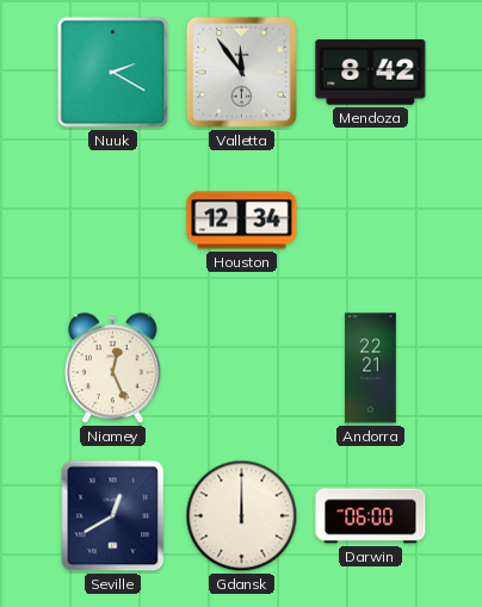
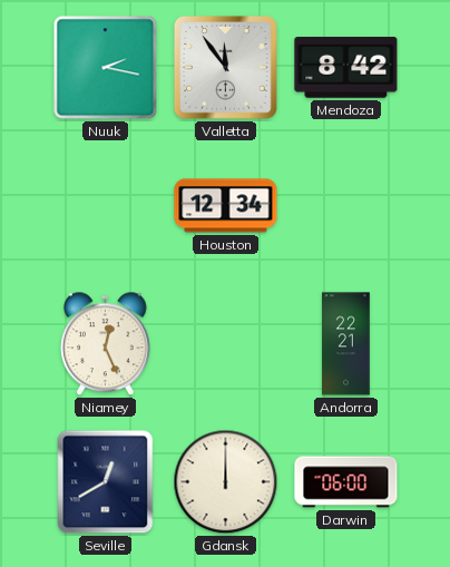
Nuuk: 2:20 -> 2:17 (106, 68)
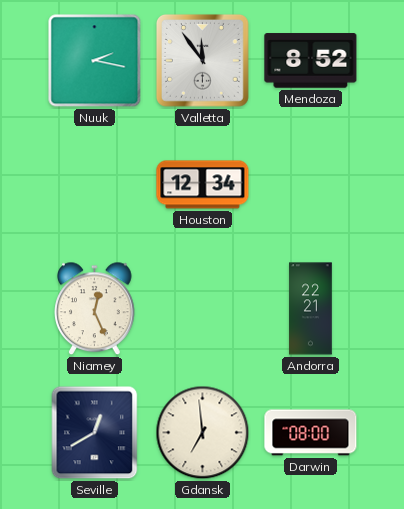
Mendoza: 8:42 -> 8:52 (311, 61)
Gdansk: 12:00 -> 6:59 (203, 433)
Darwin: 06:00 -> 08:00 (311, 433)
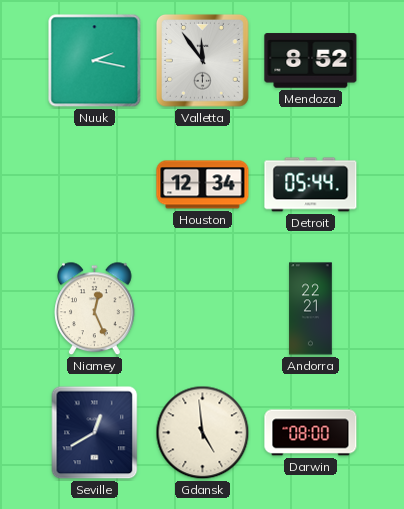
Detroit: none -> 05:44 (311, 185)
Gdansk: 6:59 -> 4:59 (203, 433)
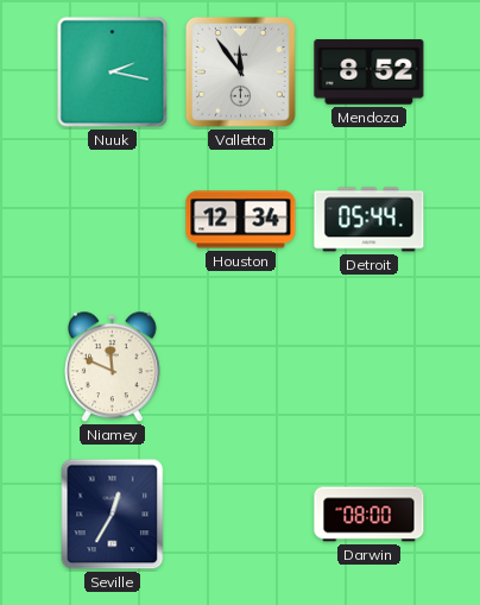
Niamey: 12:26 -> 11:49 (113, 367)
Andorra: 22:21 -> none (311, 309)
Seville: 12:40 -> 12:35 (113, 515)
Gdansk: 4:59 -> none (203, 433)
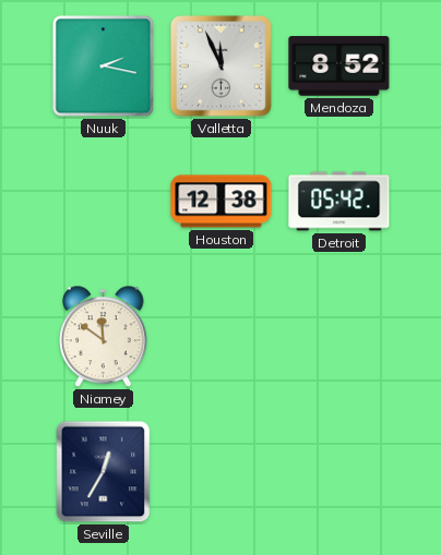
Valletta: 11:54 -> 11:56 (221, 65)
Houston: 12:34 -> 12:38 (222, 202)
Detroit: 05:44 -> 05:42 (339, 202)
Niamey: 11:49 -> 11:51 (104, 337)
Darwin: 08:00 -> none (370, 515)
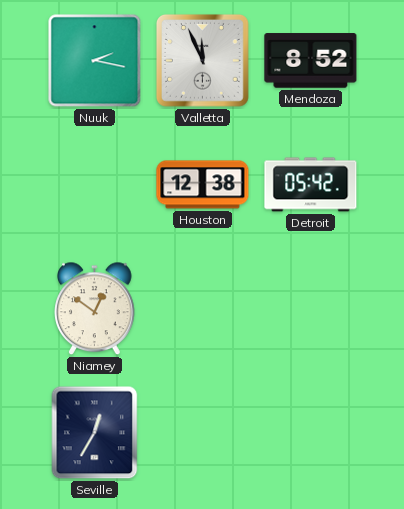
Niamey: 11:51 -> 12:51 (95, 309)
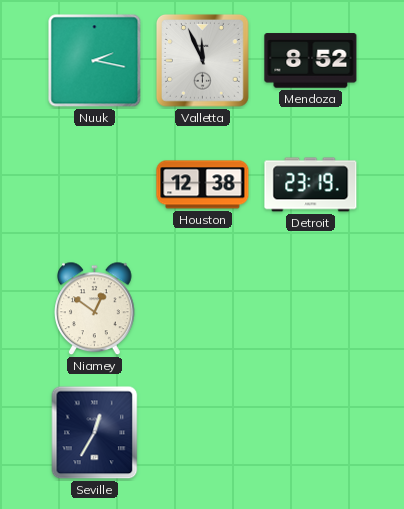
Detroit: 05:42 -> 23:19 (311, 185)
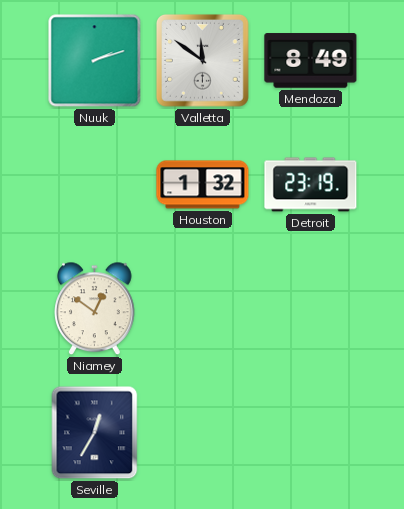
Nuuk: 2:17 -> 2:12 (95, 61)
Valletta: 11:56 -> 11:51 (202, 60)
Mendoza: 8:52 -> 8:49 (311, 61)
Houston: 12:38 -> 1:32 (203, 185)
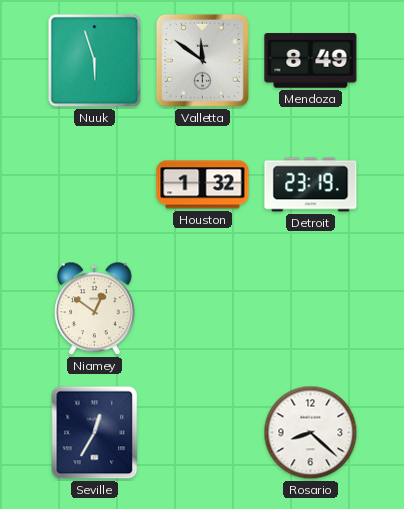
Nuuk: 2:12 -> 5:57 (95, 61)
Rosario: none -> 8:22 (311, 433)
